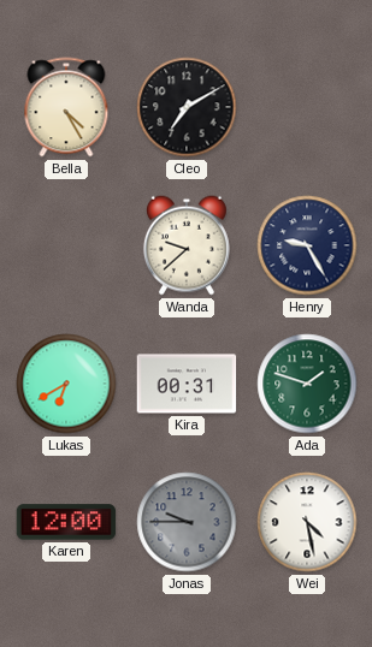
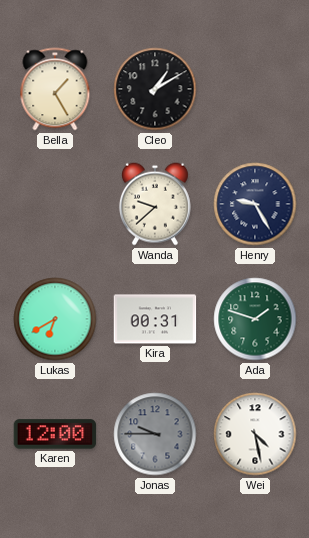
Bella: 4:25 -> 1:25 (55, 89)
Cleo: 7:10 -> 1:10 (155, 89)
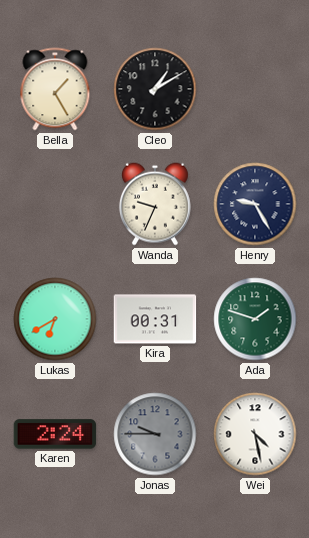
Wanda: 9:38 -> 9:34 (155, 204)
Karen: 12:00 -> 2:24 (55, 434)
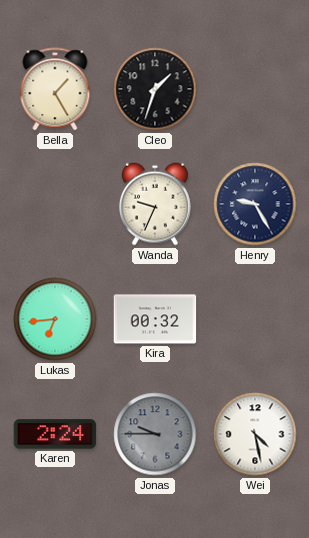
Cleo: 1:10 -> 1:33 (155, 89)
Lukas: 6:40 -> 6:44 (55, 319)
Kira: 00:31 -> 00:32 (155, 319)
Ada: 1:48 -> none (255, 319)
